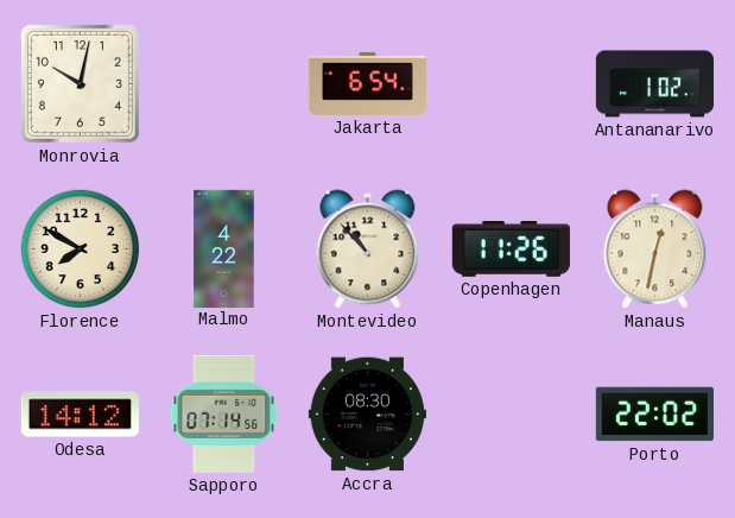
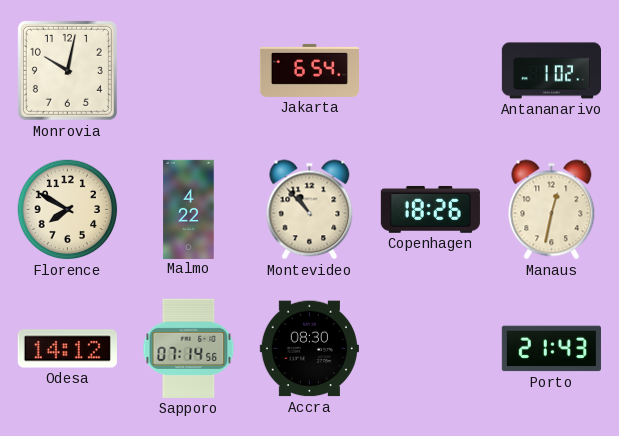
Copenhagen: 11:26 -> 18:26 (430, 209)
Porto: 22:02 -> 21:43 (551, 349)
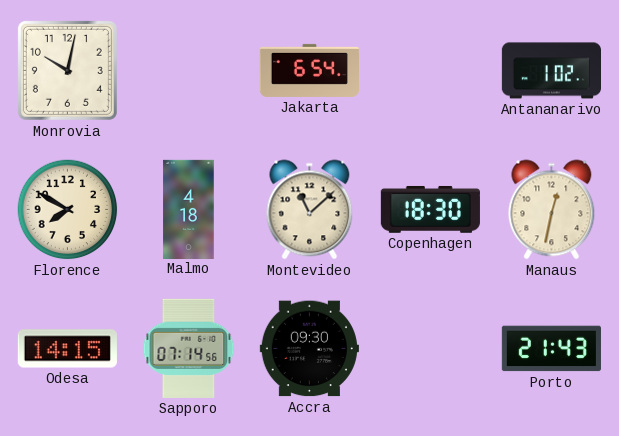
Malmo: 4:22 -> 4:18 (189, 209)
Montevideo: 10:53 -> 11:08 (310, 210)
Copenhagen: 18:26 -> 18:30 (430, 209)
Odesa: 14:12 -> 14:15 (67, 349)
Accra: 08:30 -> 09:30 (309, 349)
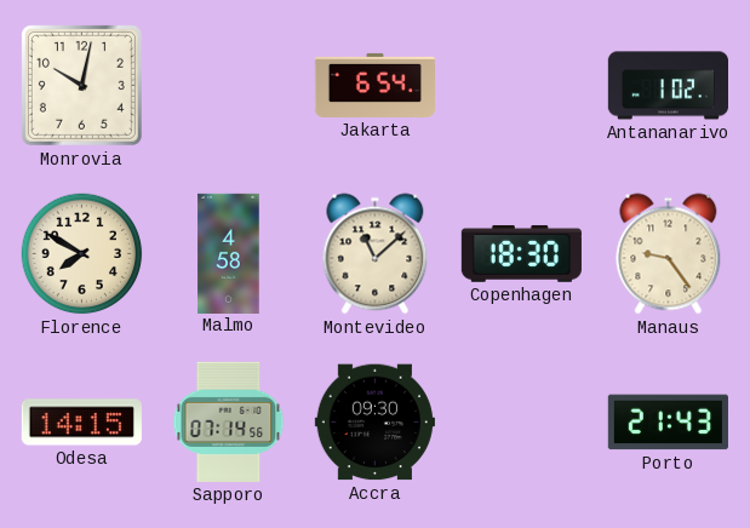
Malmo: 4:18 -> 4:58 (229, 253)
Manaus: 12:32 -> 9:24 (669, 254)
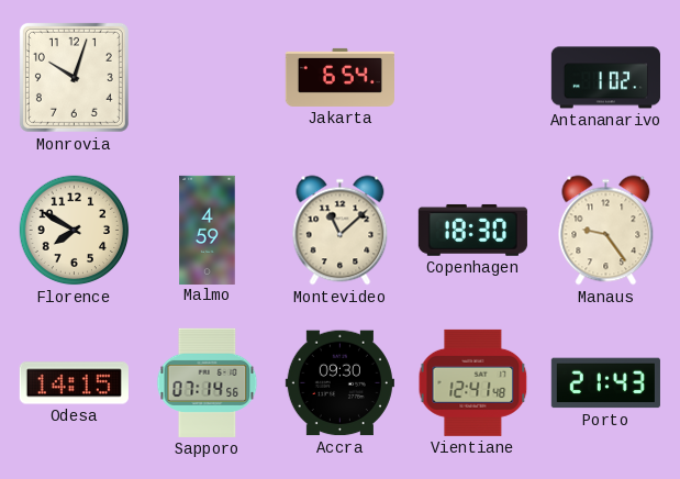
Monrovia: 10:02 -> 10:03 (74, 77)
Malmo: 4:58 -> 4:59 (208, 230)
Vientiane: none -> 12:41 (473, 382)
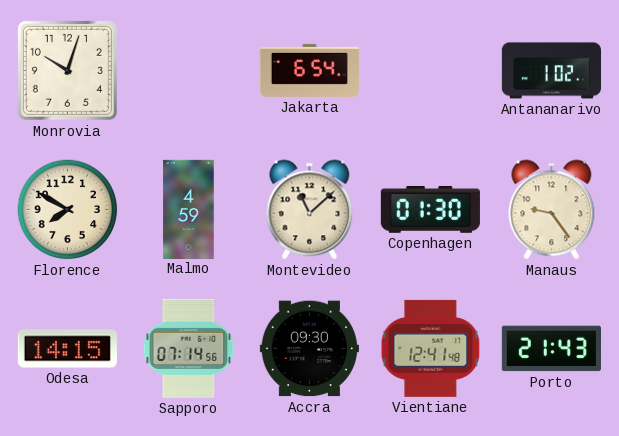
Copenhagen: 18:30 -> 01:30 (430, 209)
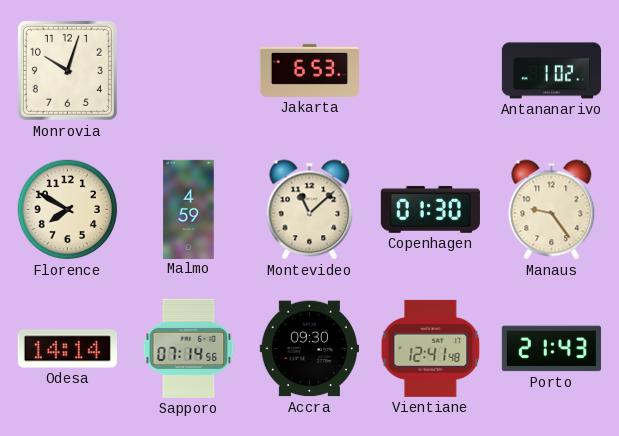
Jakarta: 6:54 -> 6:53 (309, 70)
Odesa: 14:15 -> 14:14 (67, 349)
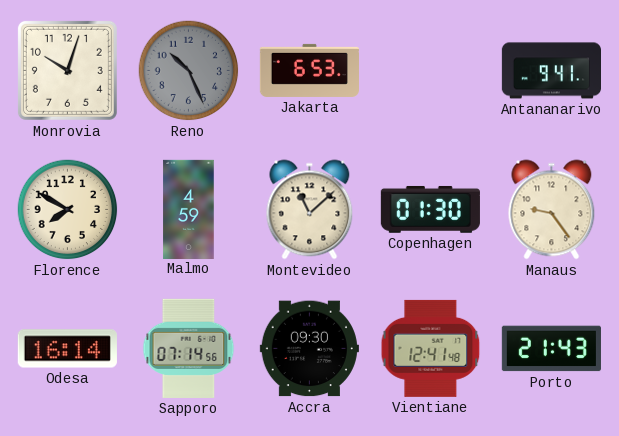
Reno: none -> 10:26 (189, 71)
Antananarivo: 1:02 -> 9:41 (551, 71)
Odesa: 14:14 -> 16:14 (67, 349)
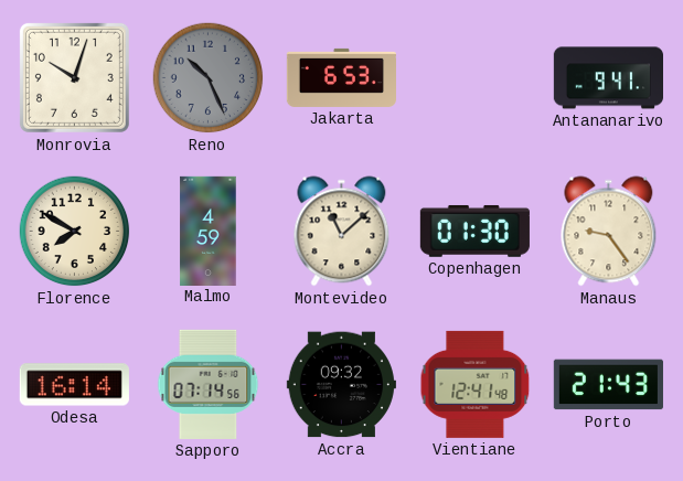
Accra: 09:30 -> 09:32 (341, 385)
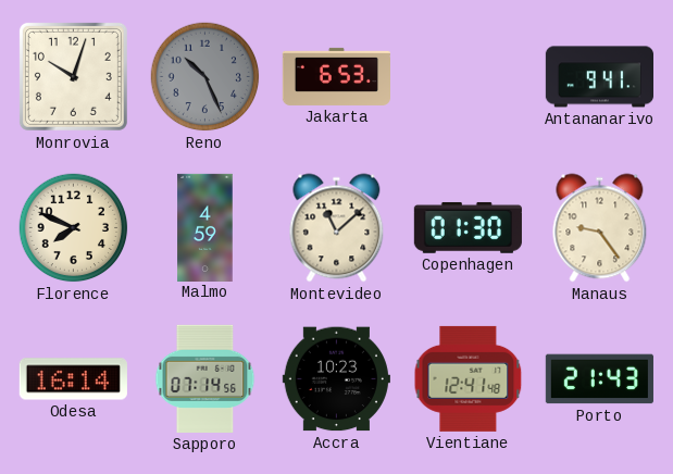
Florence: 7:50 -> 7:49 (74, 228)
Accra: 09:32 -> 10:23 (336, 379)
